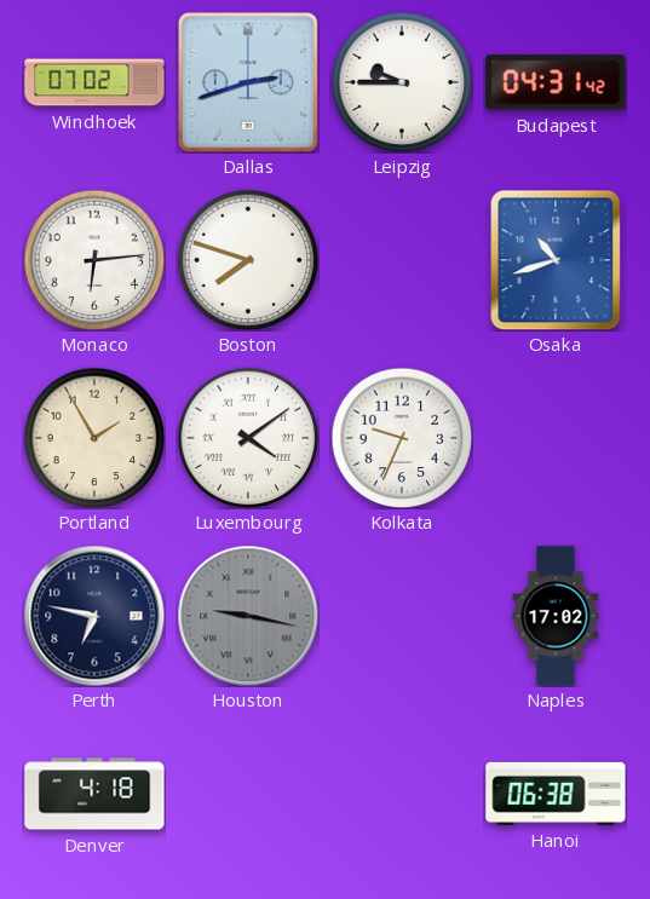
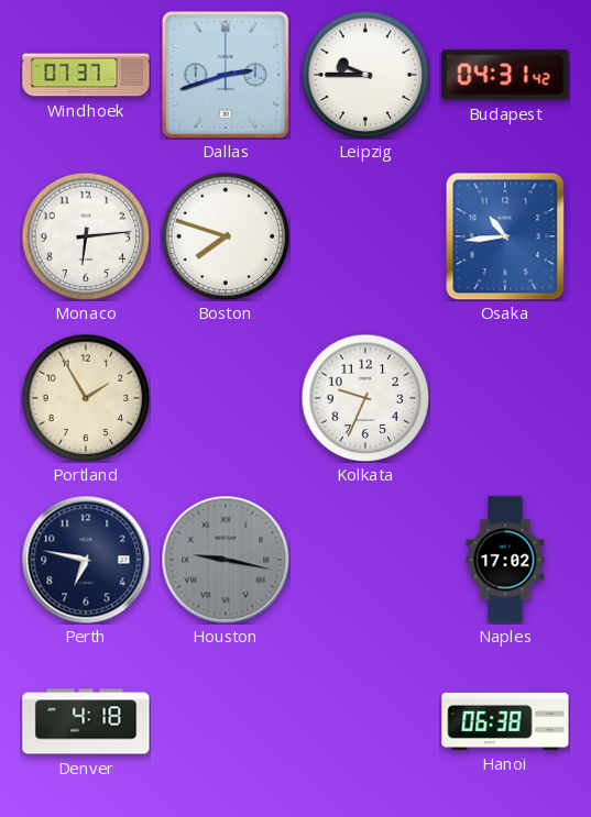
Windhoek: 07:02 -> 07:37 (86, 75)
Osaka: 10:42 -> 10:44 (505, 236)
Luxembourg: 4:09 -> none (248, 438)
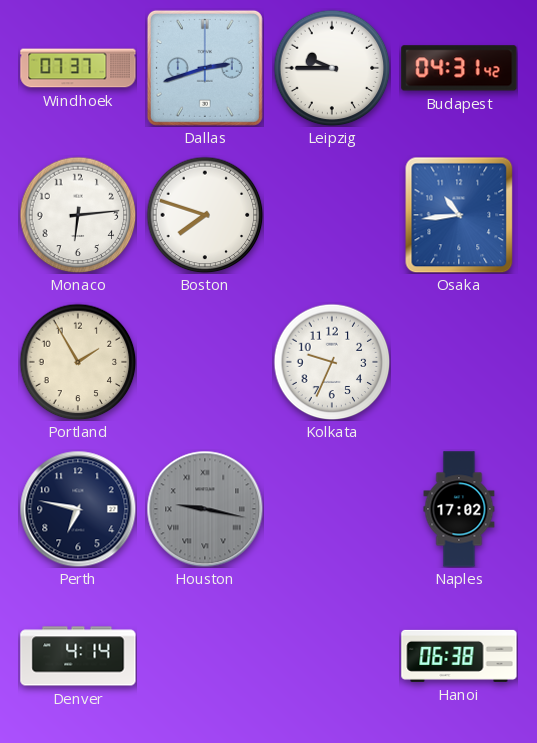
Denver: 4:18 -> 4:14 (78, 656)
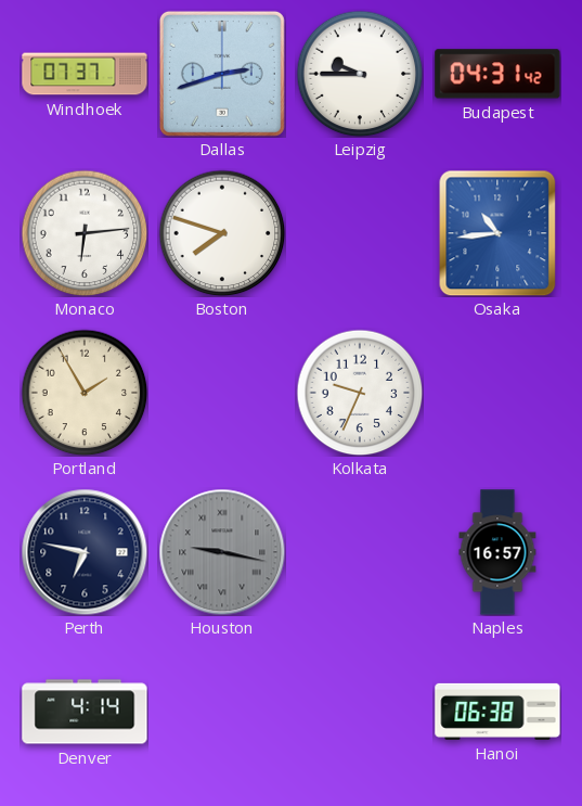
Naples: 17:02 -> 16:57 (497, 552)
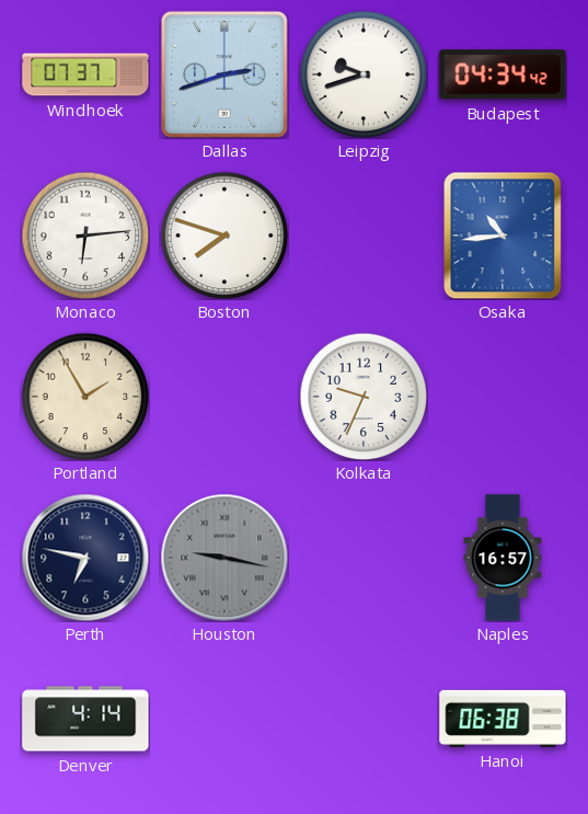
Leipzig: 9:45 -> 9:42 (364, 74)
Budapest: 04:31 -> 04:34 (503, 74)
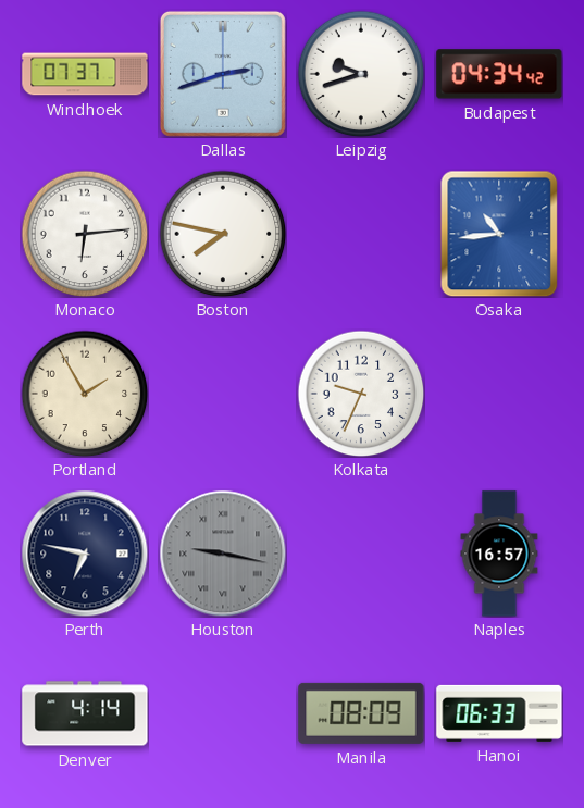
Boston: 7:48 -> 7:47 (223, 234)
Manila: none -> 08:09 (361, 713)
Hanoi: 06:38 -> 06:33 (499, 713)
